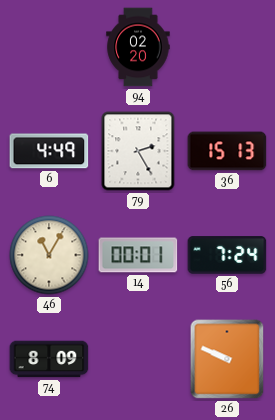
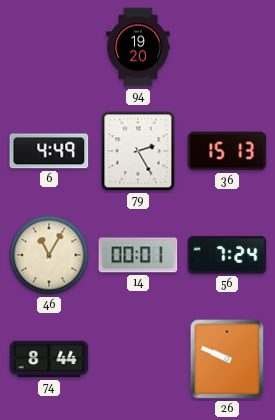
94: 02:20 -> 19:20 (138, 47)
74: 8:09 -> 8:44 (49, 359)
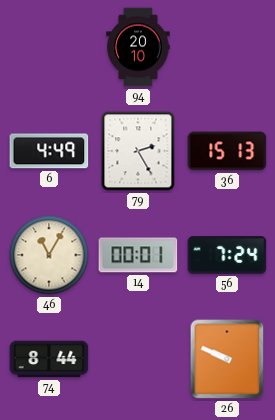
94: 19:20 -> 20:10 (138, 47)
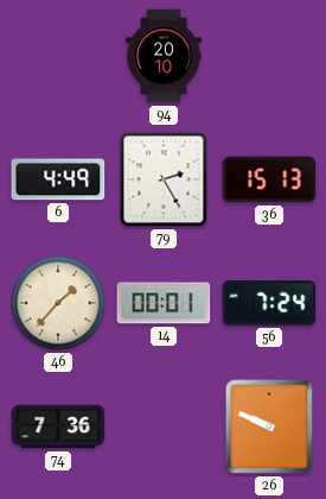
46: 11:05 -> 1:37 (58, 303)
74: 8:44 -> 7:36 (58, 427)
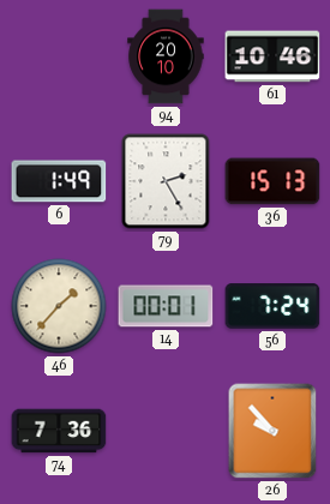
61: none -> 10:46 (272, 56)
6: 4:49 -> 1:49 (59, 181)
26: 9:49 -> 9:53 (272, 431)
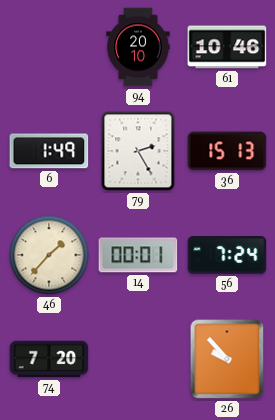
74: 7:36 -> 7:20 (49, 359)
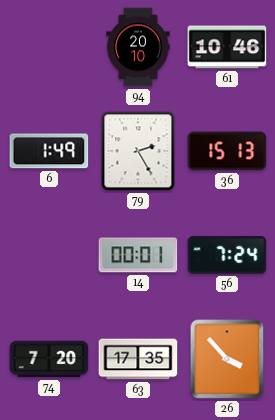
46: 1:37 -> none (49, 255)
63: none -> 17:35 (138, 359)
26: 9:53 -> 3:53 (227, 359)
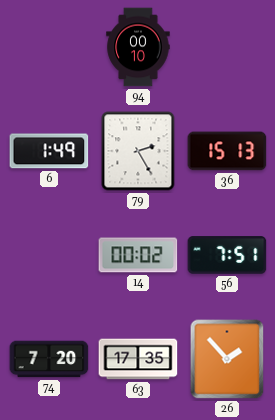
94: 20:10 -> 00:10 (138, 47)
61: 10:46 -> none (227, 47)
14: 00:01 -> 00:02 (138, 255)
56: 7:24 -> 7:51 (227, 255)
26: 3:53 -> 1:53 (227, 359)
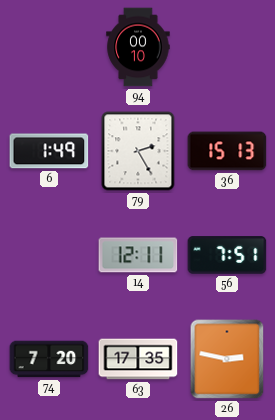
14: 00:02 -> 12:11 (138, 255)
26: 1:53 -> 2:47 (227, 359)
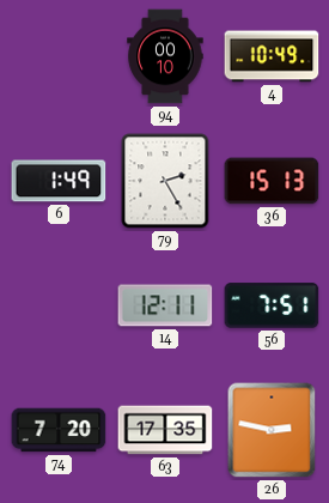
4: none -> 10:49 (272, 56)
